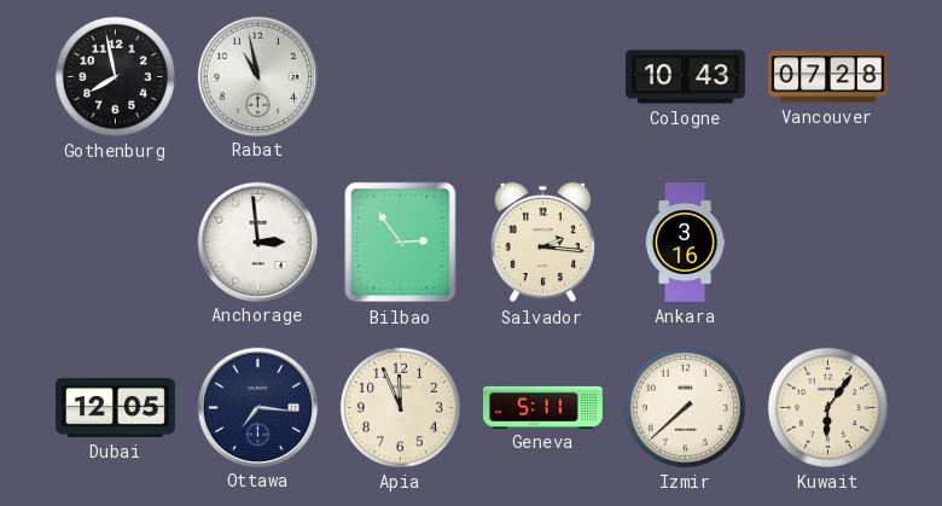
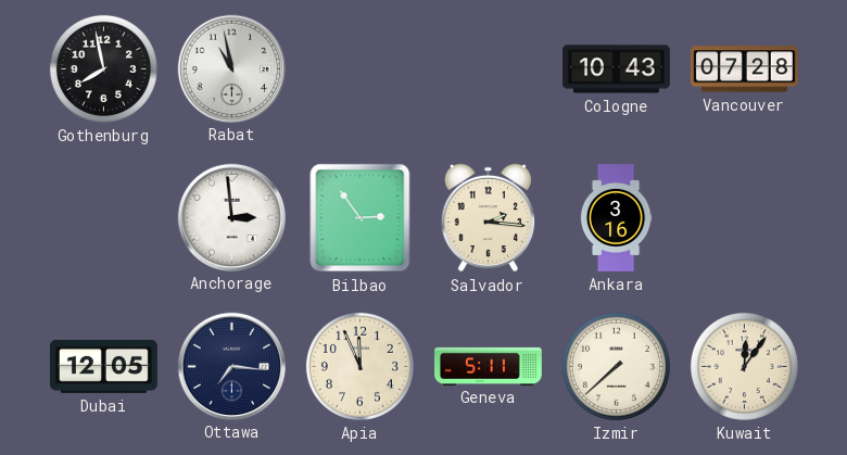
Kuwait: 6:06 -> 12:06 (744, 366)
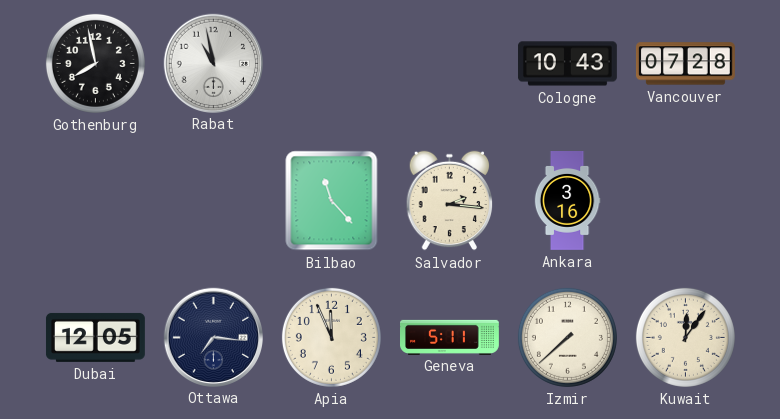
Anchorage: 2:59 -> none (231, 217)
Bilbao: 2:54 -> 11:23 (332, 201)
